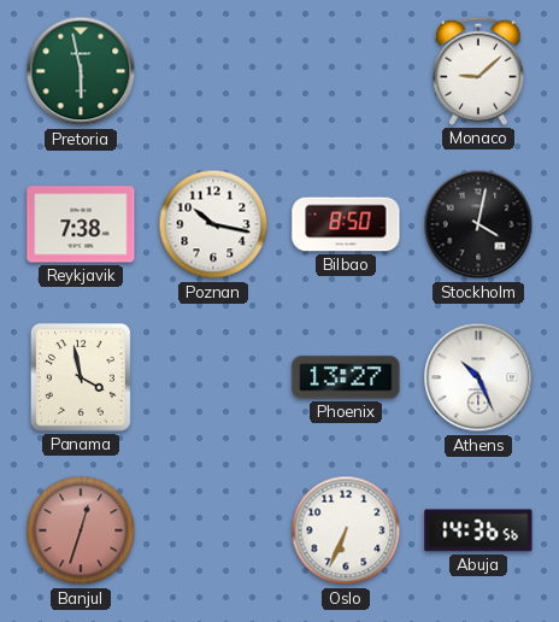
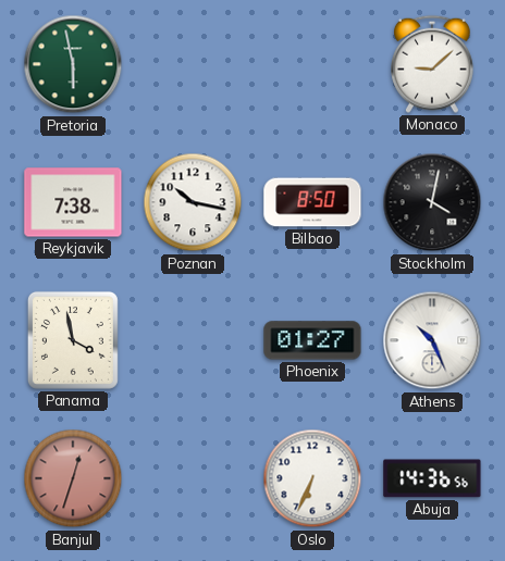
Phoenix: 13:27 -> 01:27 (312, 340)
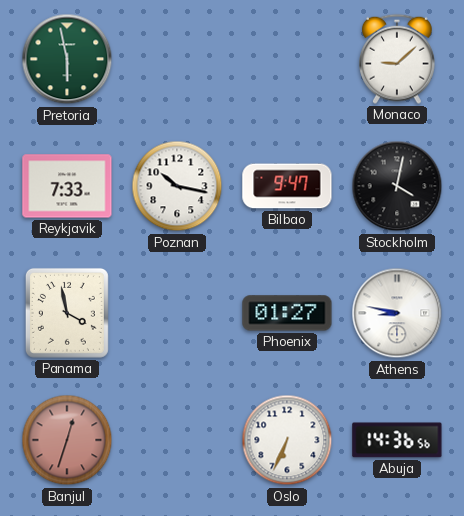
Reykjavik: 7:38 -> 7:33 (67, 186)
Bilbao: 8:50 -> 9:47 (287, 186)
Athens: 10:26 -> 8:47 (397, 313)
